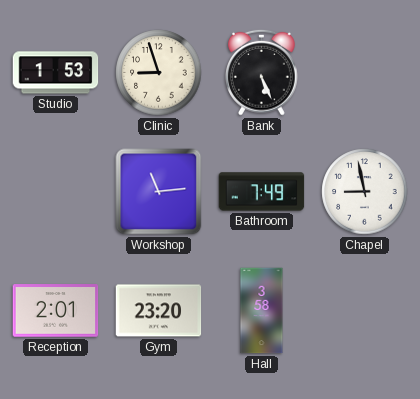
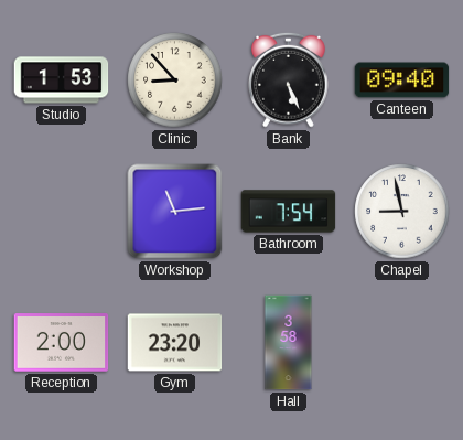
Clinic: 8:57 -> 8:53 (175, 81)
Canteen: none -> 09:40 (402, 81)
Bathroom: 7:49 -> 7:54 (289, 212)
Reception: 2:01 -> 2:00 (62, 343)
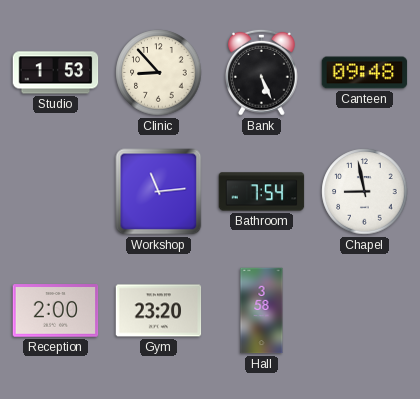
Canteen: 09:40 -> 09:48 (365, 73)
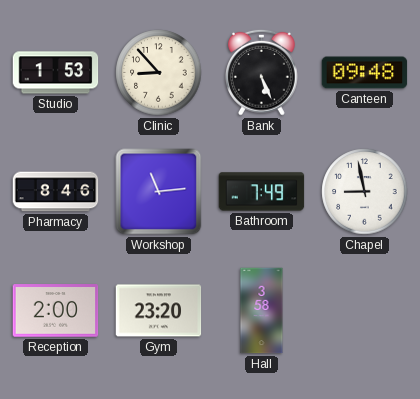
Pharmacy: none -> 8:46 (56, 192)
Bathroom: 7:54 -> 7:49 (262, 192)
